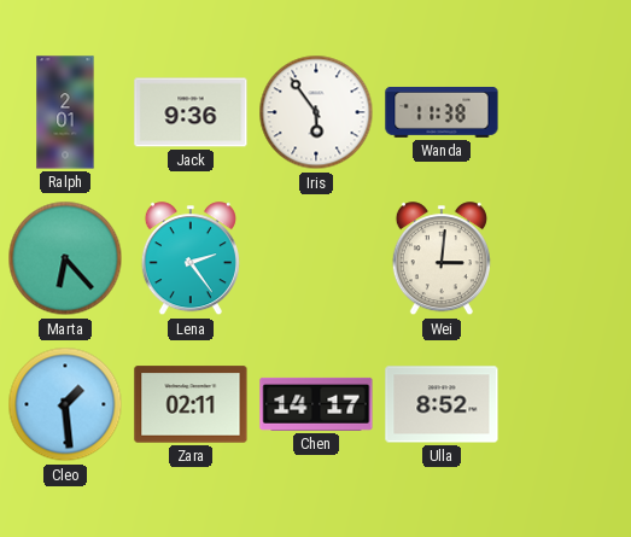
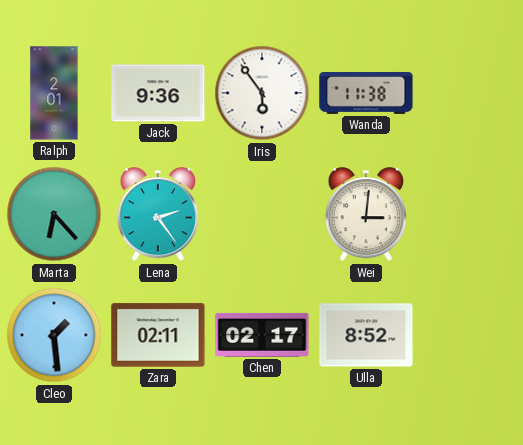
Chen: 14:17 -> 02:17 (262, 335)
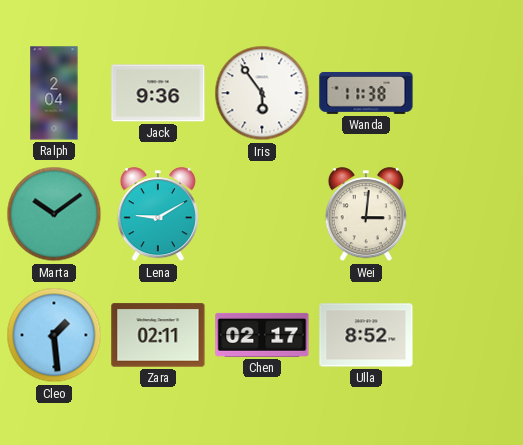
Ralph: 2:01 -> 2:04 (54, 93)
Marta: 6:23 -> 10:09 (54, 214)
Lena: 2:24 -> 9:10 (158, 215)
